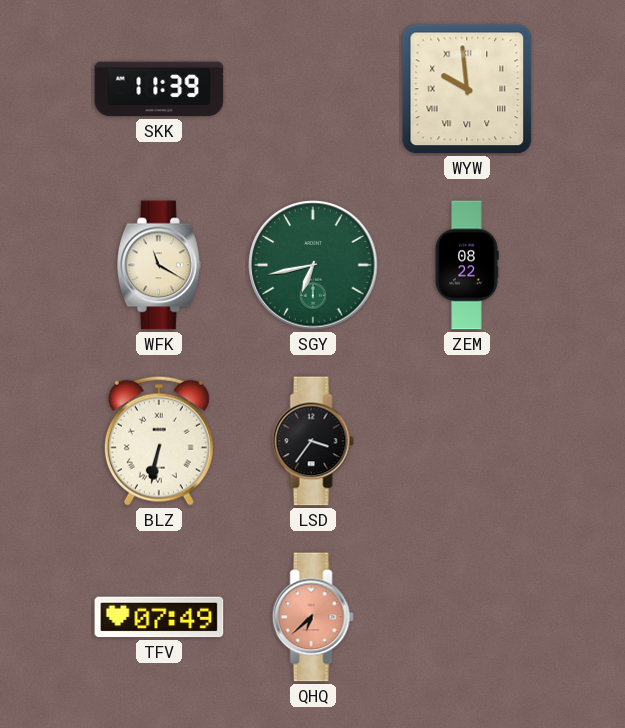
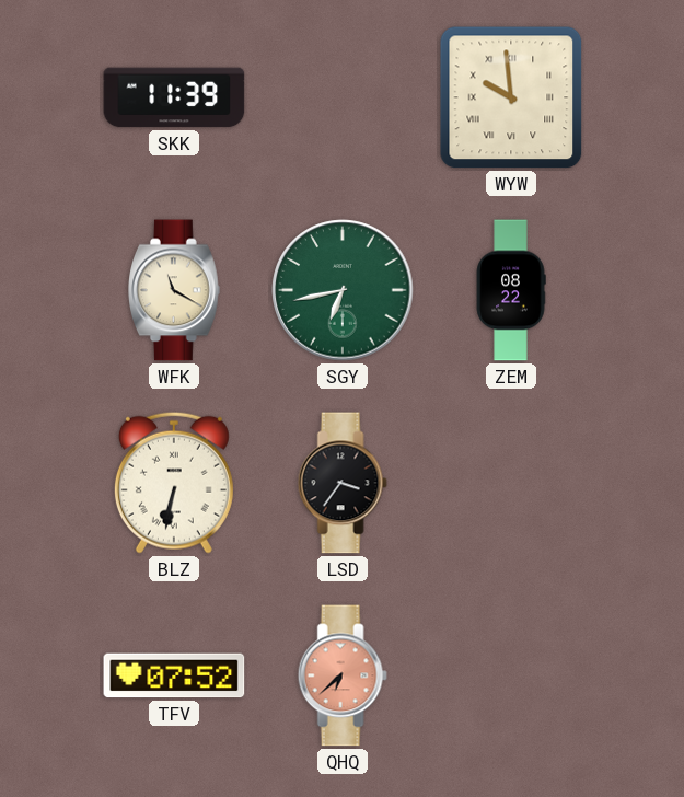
TFV: 07:49 -> 07:52 (174, 675)
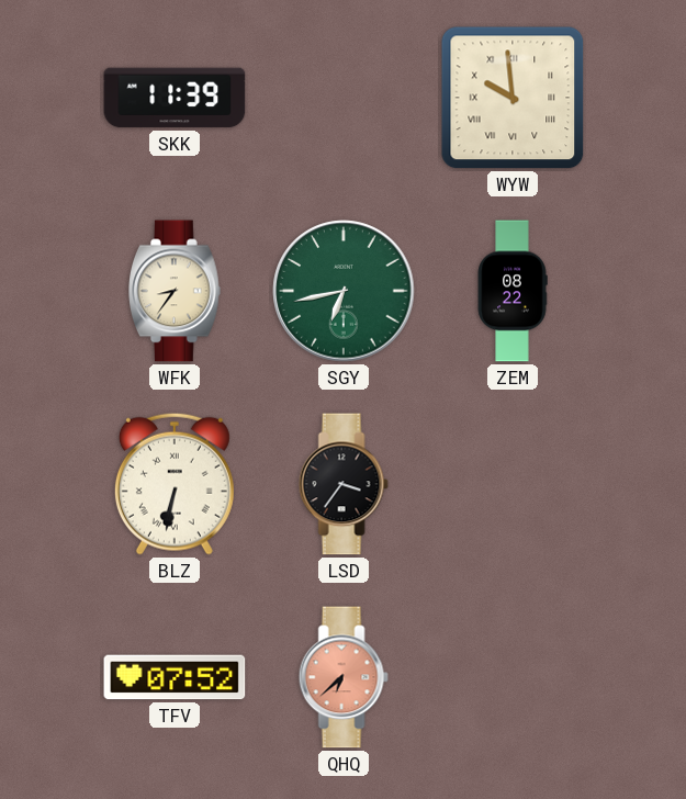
WFK: 11:20 -> 8:36 (176, 291)
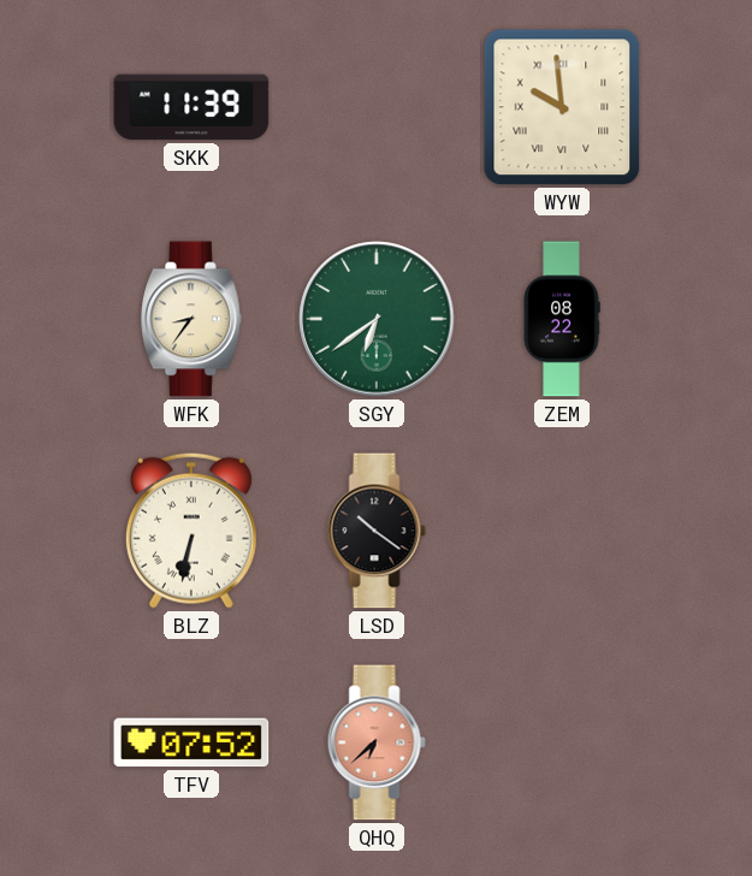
SGY: 6:43 -> 6:39 (377, 319)
LSD: 3:36 -> 10:21 (377, 531)
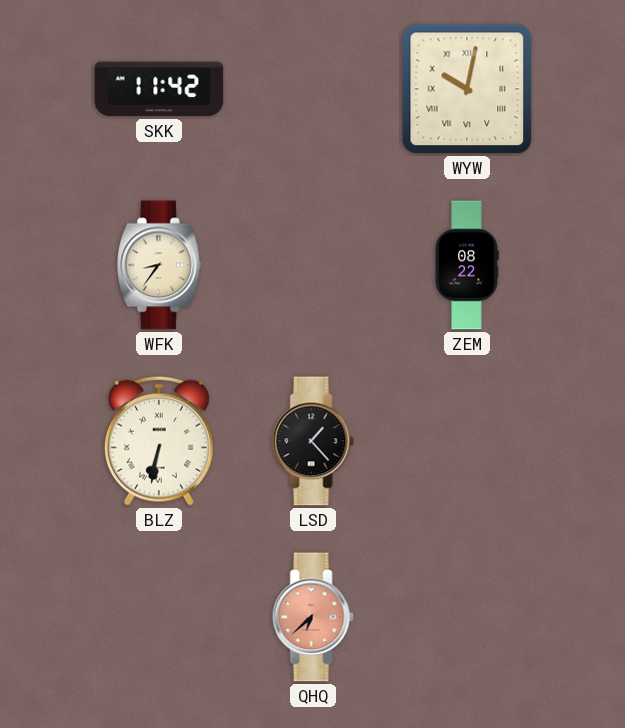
SKK: 11:39 -> 11:42 (159, 89)
WYW: 9:59 -> 10:02 (467, 89)
SGY: 6:39 -> none (377, 319)
LSD: 10:21 -> 1:23 (313, 441)
TFV: 07:52 -> none (191, 742)
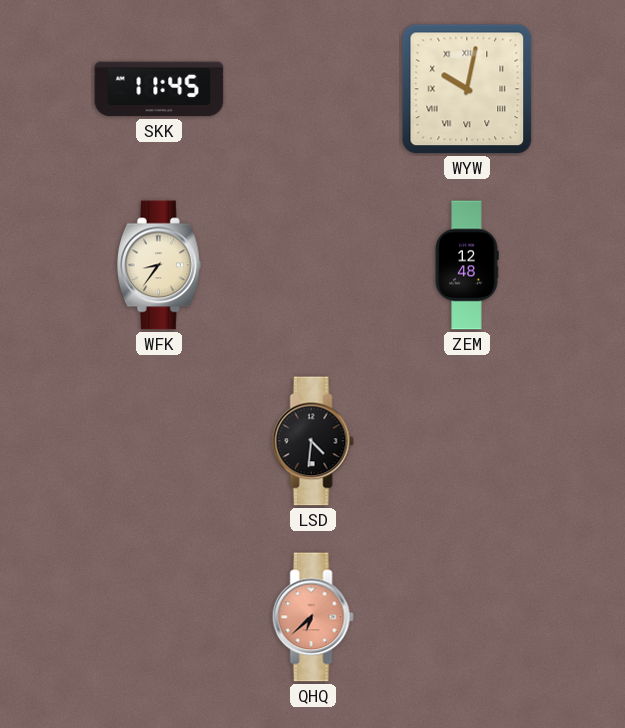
SKK: 11:42 -> 11:45 (159, 89)
ZEM: 08:22 -> 12:48 (467, 265)
BLZ: 6:32 -> none (159, 441)
LSD: 1:23 -> 4:31 (313, 441)
